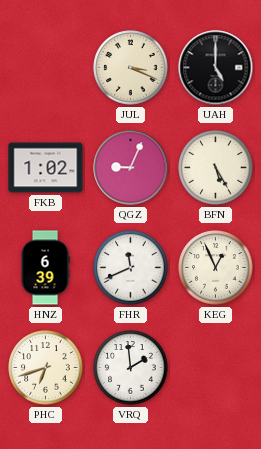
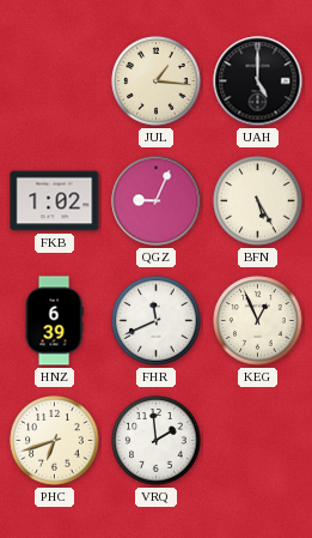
JUL: 3:19 -> 1:16 (157, 81)
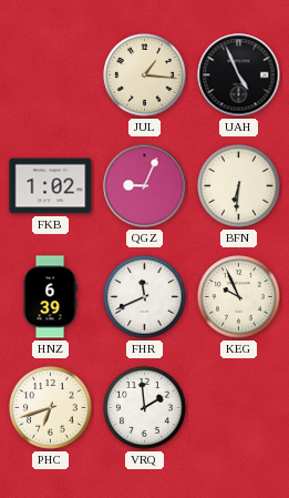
UAH: 5:00 -> 4:56 (239, 75)
BFN: 5:25 -> 6:31 (239, 186)
KEG: 12:56 -> 9:56 (239, 297)
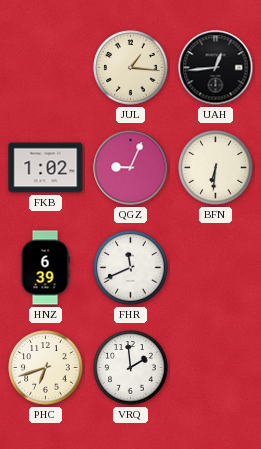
UAH: 4:56 -> 12:44 (216, 68)
KEG: 9:56 -> none (239, 297)
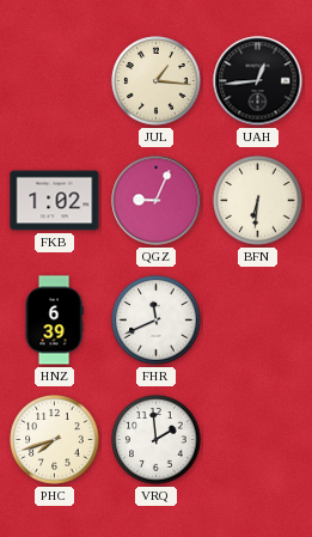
PHC: 6:42 -> 7:42 (55, 440)
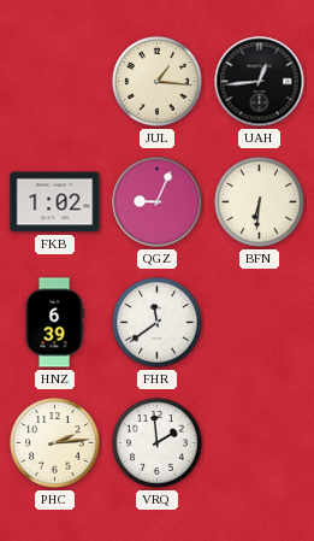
FHR: 11:41 -> 11:39 (158, 323)
PHC: 7:42 -> 2:14 (55, 443)
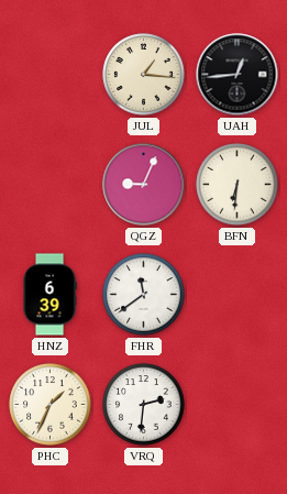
FKB: 1:02 -> none (55, 202)
PHC: 2:14 -> 1:34 (51, 405)
VRQ: 1:59 -> 2:31 (144, 405)
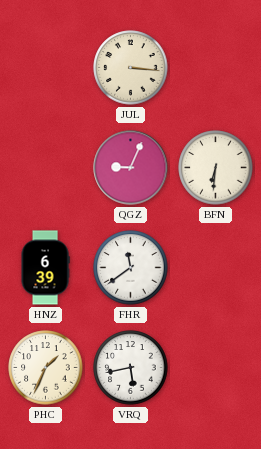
JUL: 1:16 -> 3:16 (131, 68)
UAH: 12:44 -> none (238, 75)
VRQ: 2:31 -> 5:43 (131, 368)
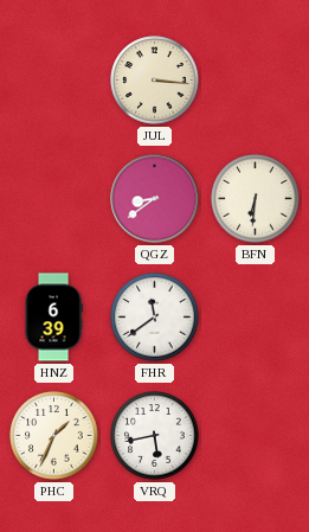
QGZ: 9:04 -> 8:39 (155, 199)
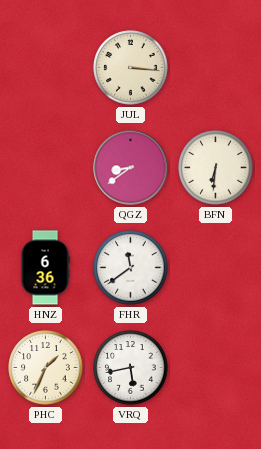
HNZ: 6:39 -> 6:36 (45, 268)
